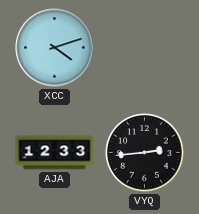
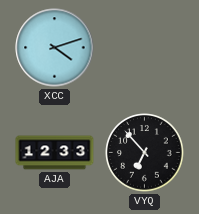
VYQ: 2:44 -> 6:53 (145, 153)
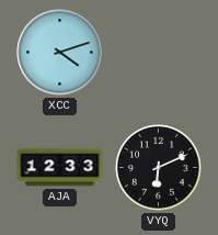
VYQ: 6:53 -> 6:11 (159, 168)
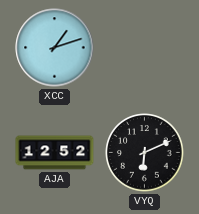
XCC: 4:12 -> 1:12 (55, 48)
AJA: 12:33 -> 12:52 (55, 153)
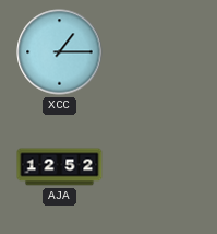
XCC: 1:12 -> 1:15 (60, 52)
VYQ: 6:11 -> none (145, 153)
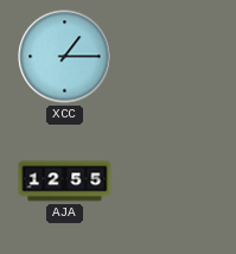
AJA: 12:52 -> 12:55 (65, 182)
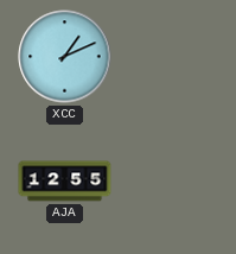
XCC: 1:15 -> 1:11 (65, 57)
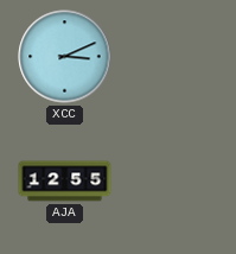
XCC: 1:11 -> 3:11 (65, 57)
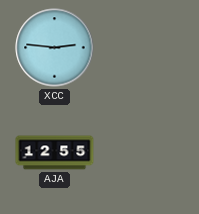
XCC: 3:11 -> 2:46 (55, 48)
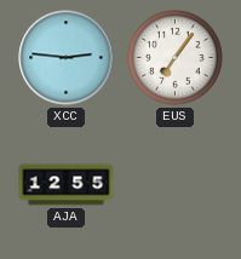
EUS: none -> 7:06 (176, 58)
